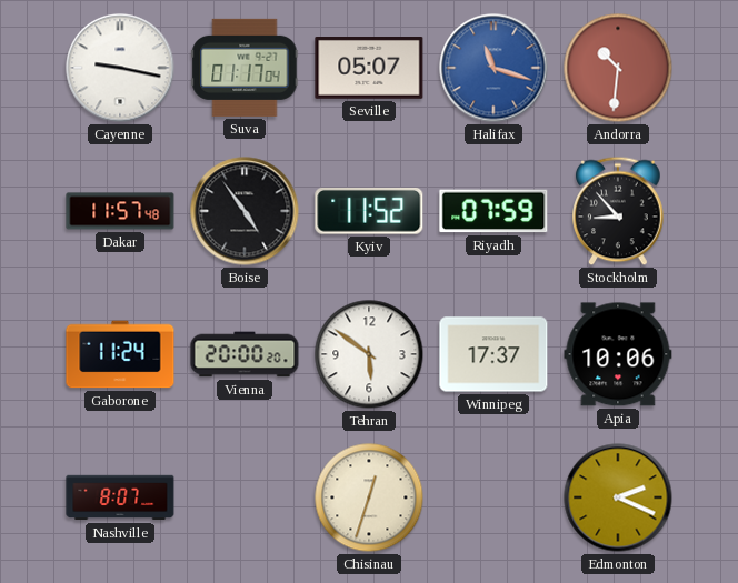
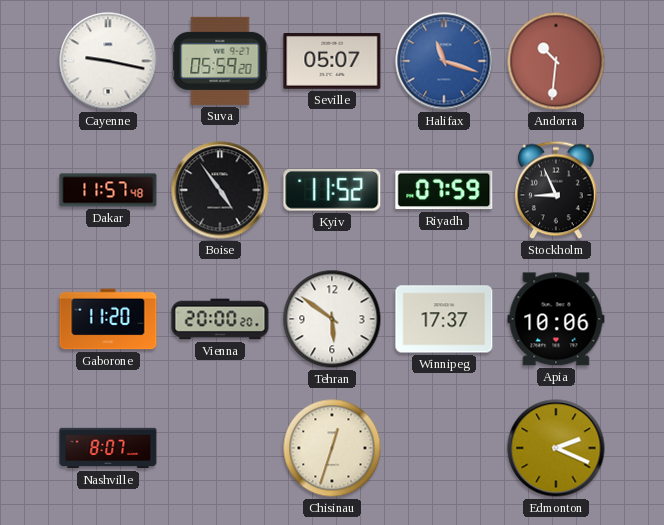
Suva: 01:17 -> 05:59 (220, 61)
Stockholm: 8:53 -> 8:56 (556, 190)
Gaborone: 11:24 -> 11:20 (108, 319)
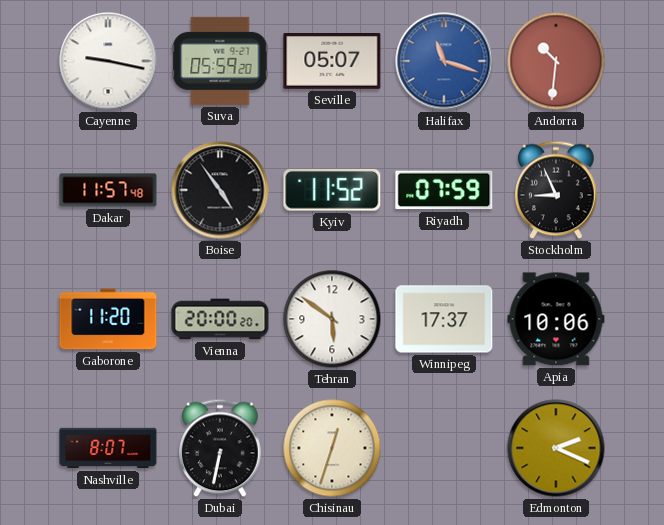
Dubai: none -> 6:32 (220, 448)
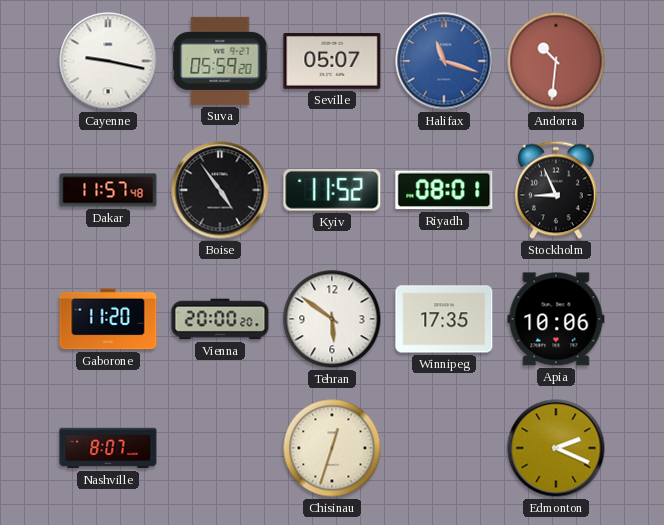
Riyadh: 07:59 -> 08:01 (444, 190)
Winnipeg: 17:37 -> 17:35 (444, 319)
Dubai: 6:32 -> none (220, 448)
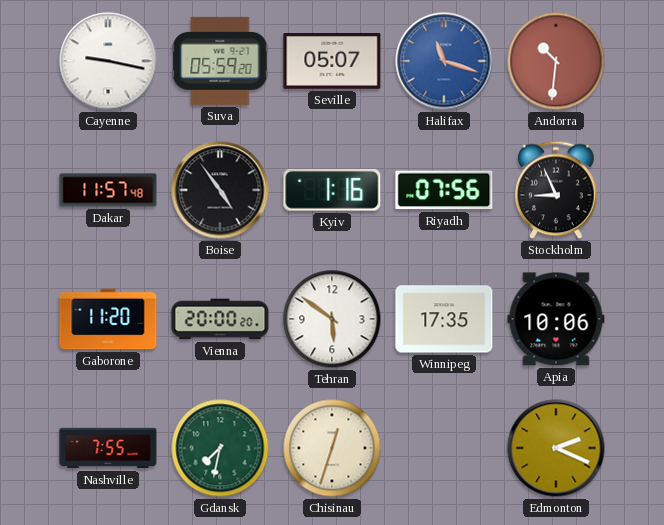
Kyiv: 11:52 -> 1:16 (332, 190)
Riyadh: 08:01 -> 07:56 (444, 190)
Nashville: 8:07 -> 7:55 (108, 448)
Gdansk: none -> 7:32 (220, 448)
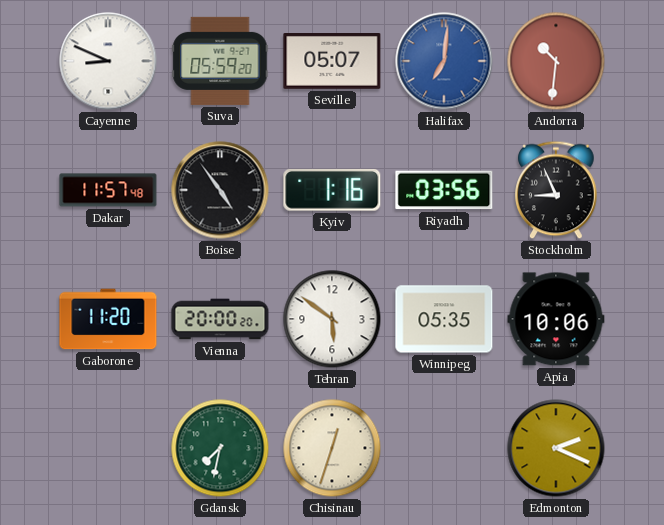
Cayenne: 9:17 -> 8:49 (108, 61)
Halifax: 11:18 -> 7:01 (444, 61)
Riyadh: 07:56 -> 03:56 (444, 190)
Winnipeg: 17:35 -> 05:35 (444, 319)
Nashville: 7:55 -> none (108, 448)
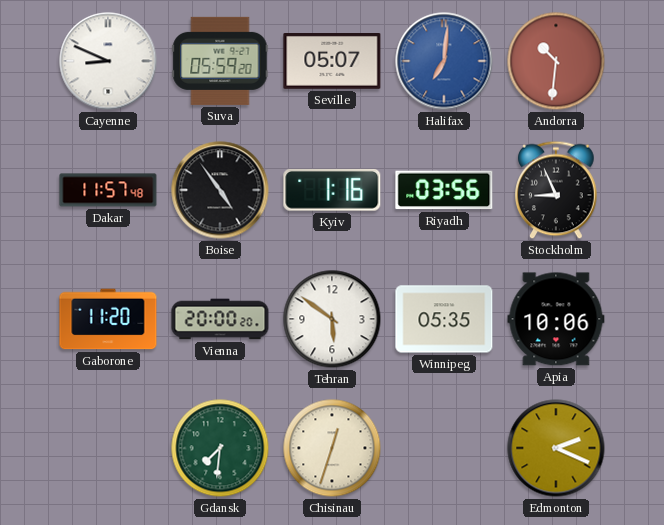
Gdansk: 7:32 -> 7:31 (220, 448)
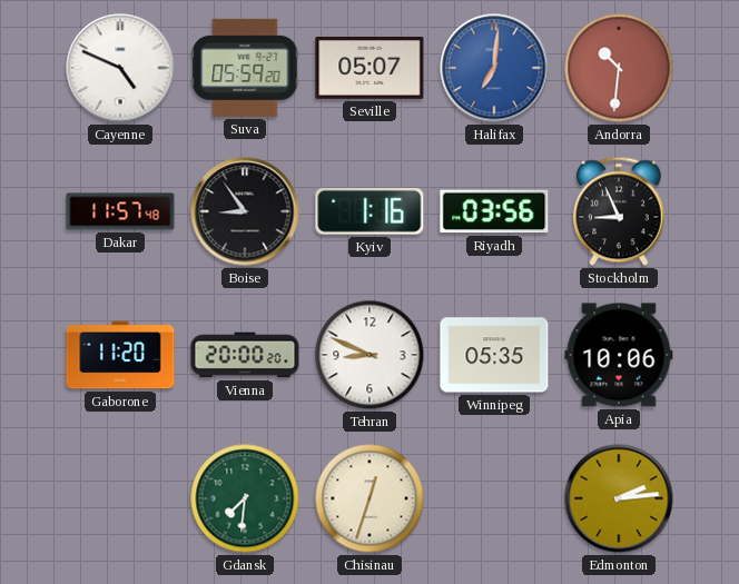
Cayenne: 8:49 -> 4:49 (120, 68)
Boise: 4:54 -> 8:54 (245, 211)
Tehran: 5:51 -> 8:49 (369, 355)
Edmonton: 2:19 -> 2:14 (619, 498)
